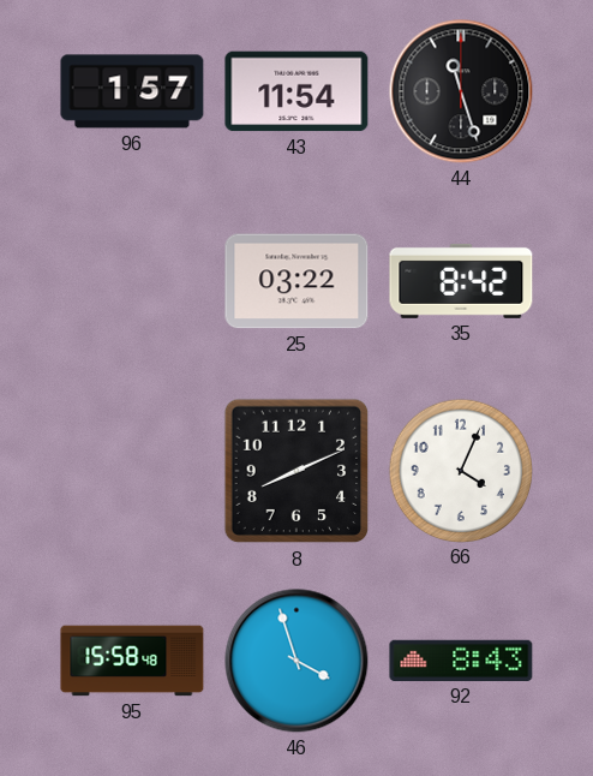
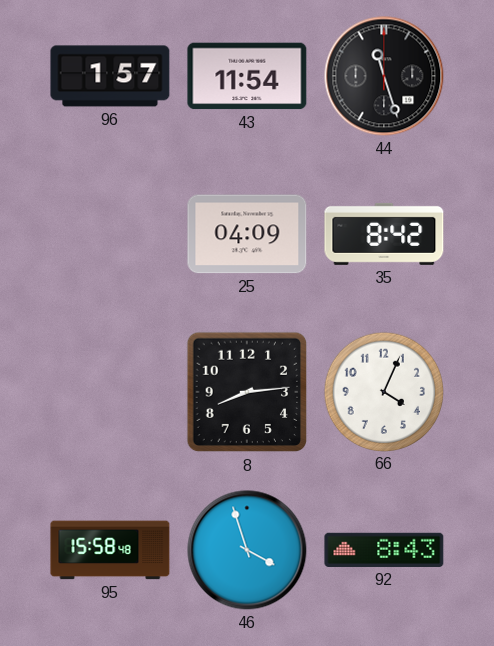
25: 03:22 -> 04:09 (247, 234)
8: 8:11 -> 8:14 (247, 392)
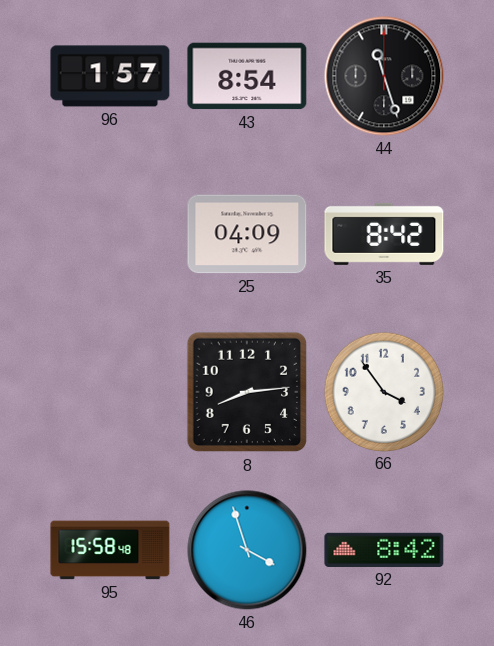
43: 11:54 -> 8:54 (247, 76)
66: 4:04 -> 3:54 (383, 391)
92: 8:43 -> 8:42 (384, 550)
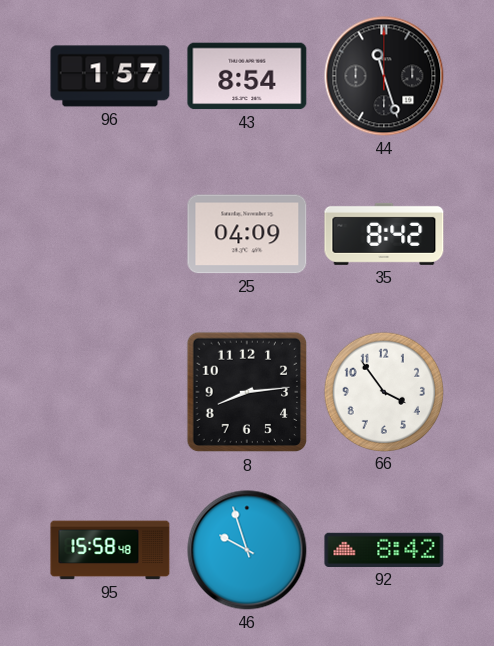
46: 3:57 -> 9:57 (247, 550)
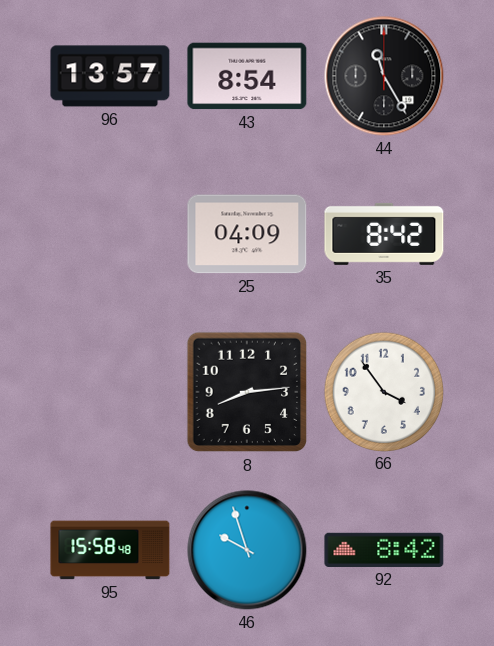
96: 1:57 -> 13:57 (110, 76)
44: 11:27 -> 11:25 (384, 76)
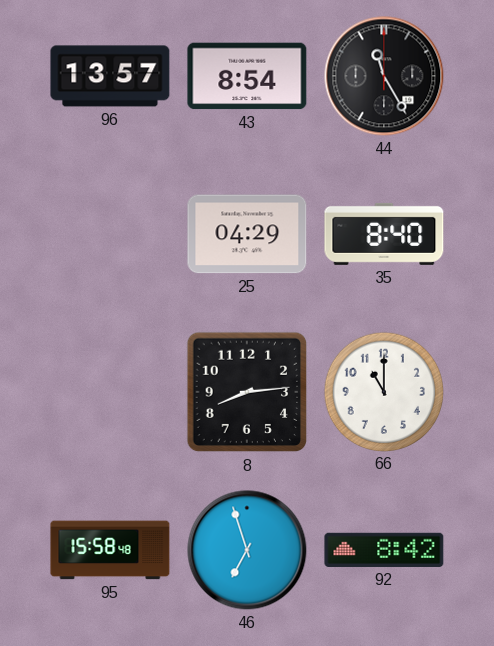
25: 04:09 -> 04:29 (247, 234)
35: 8:42 -> 8:40 (384, 234)
66: 3:54 -> 11:00 (383, 391)
46: 9:57 -> 6:57 (247, 550)
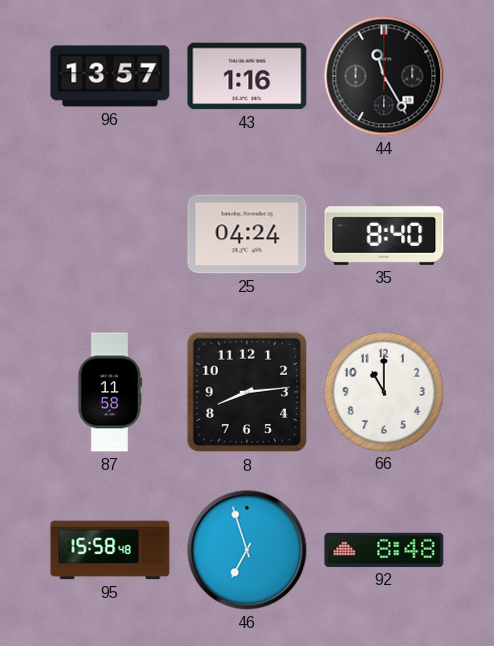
43: 8:54 -> 1:16 (247, 76)
25: 04:29 -> 04:24 (247, 234)
87: none -> 11:58 (110, 392)
92: 8:42 -> 8:48 (384, 550)
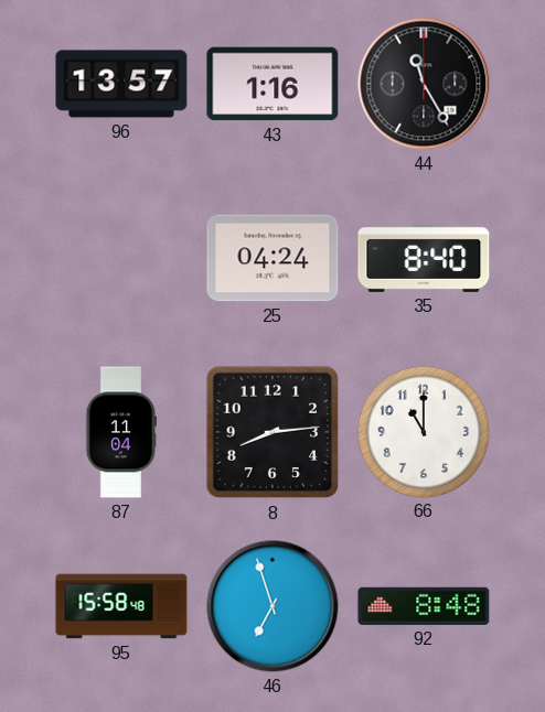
87: 11:58 -> 11:04 (121, 432)
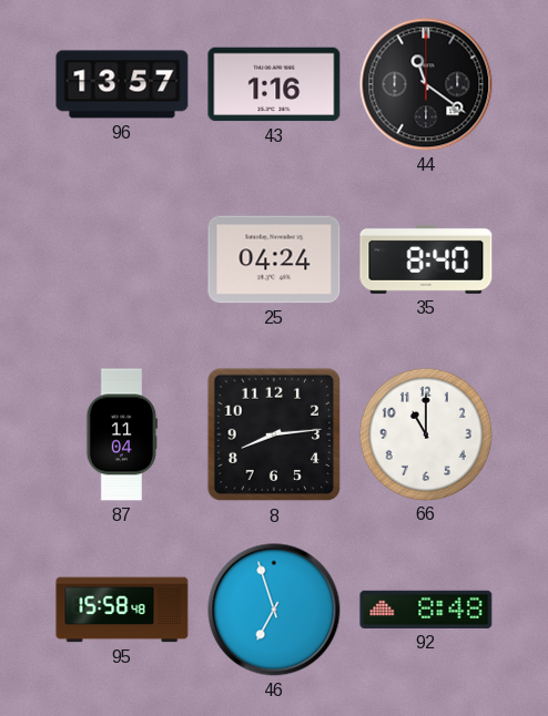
44: 11:25 -> 11:21 (426, 84)
